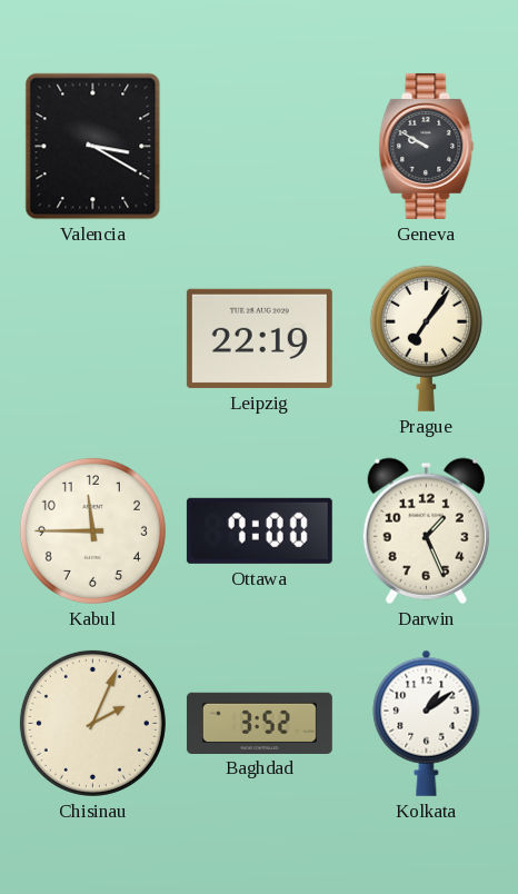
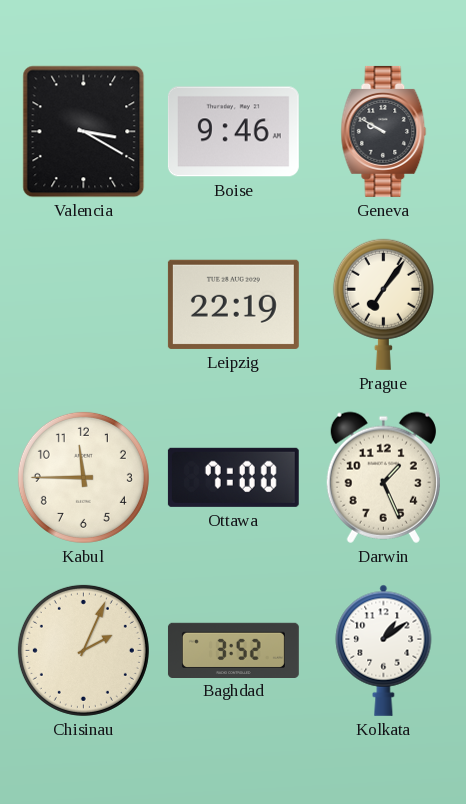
Boise: none -> 9:46 (233, 132)
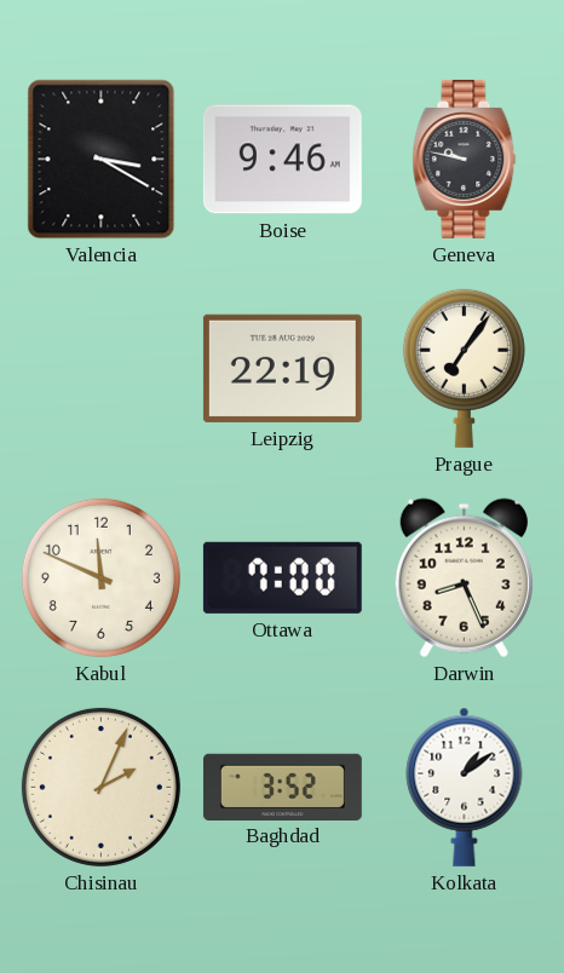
Geneva: 9:50 -> 9:47 (465, 159)
Kabul: 11:45 -> 11:49 (100, 577)
Darwin: 1:26 -> 8:26 (464, 577)
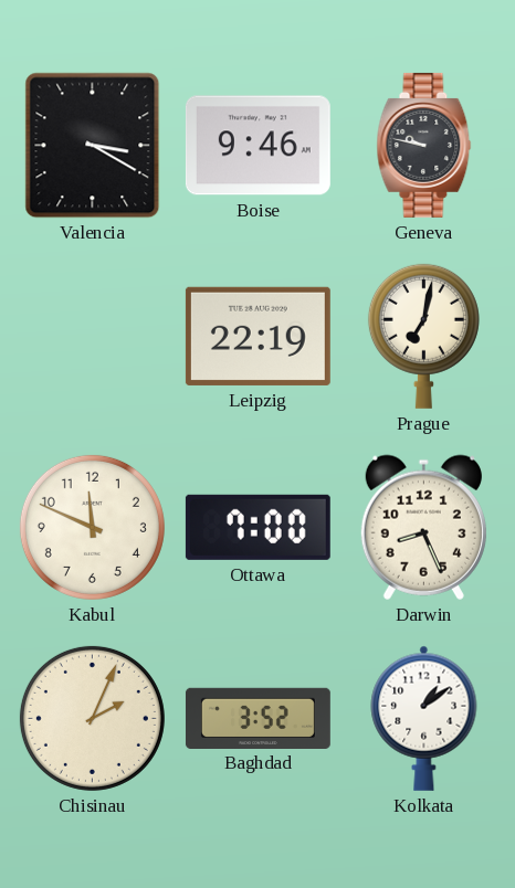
Prague: 7:06 -> 7:02 (423, 336)
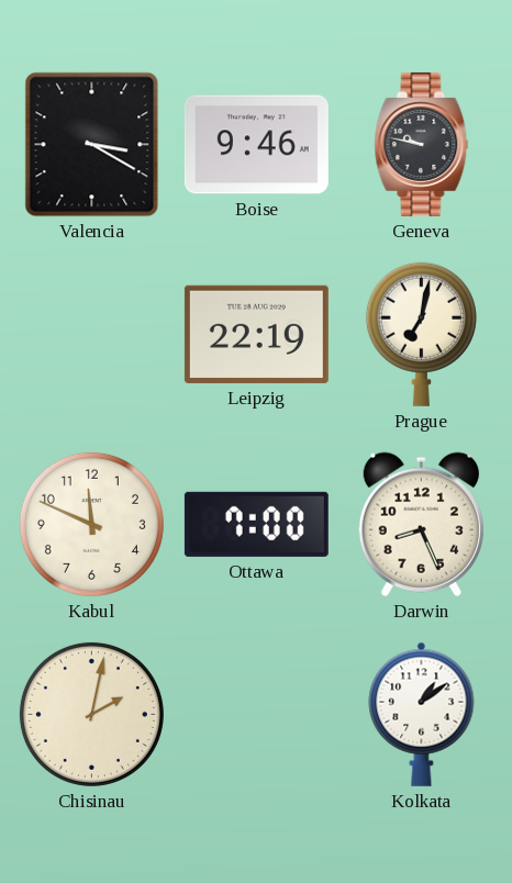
Chisinau: 2:04 -> 2:02 (91, 714)
Baghdad: 3:52 -> none (257, 718)
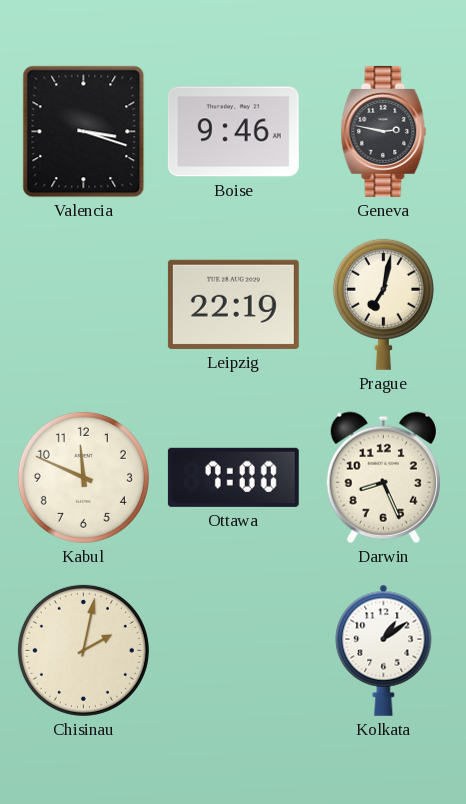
Valencia: 3:20 -> 3:18 (84, 132)
Geneva: 9:47 -> 2:47 (384, 131)
